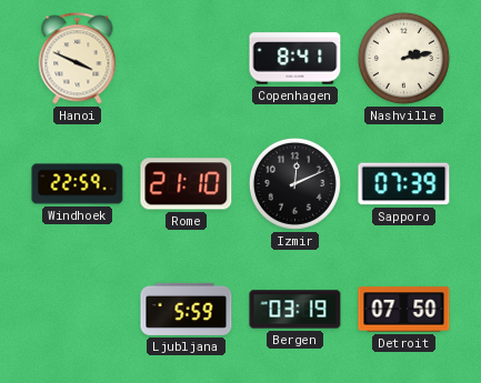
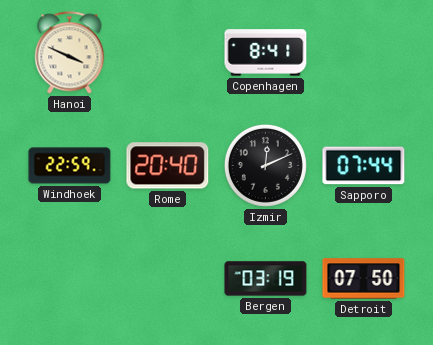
Nashville: 2:13 -> none (403, 58)
Rome: 21:10 -> 20:40 (168, 166)
Sapporo: 07:39 -> 07:44 (364, 166)
Ljubljana: 5:59 -> none (187, 309)
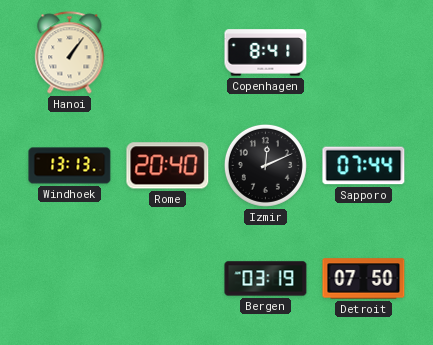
Hanoi: 3:49 -> 1:06 (70, 53)
Windhoek: 22:59 -> 13:13 (70, 166)
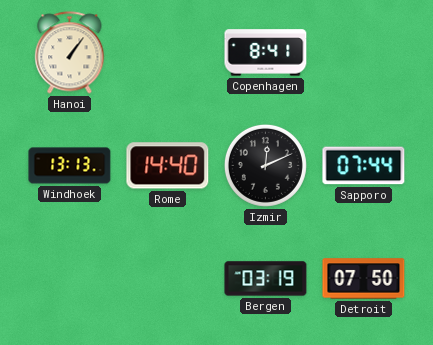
Rome: 20:40 -> 14:40 (168, 166)
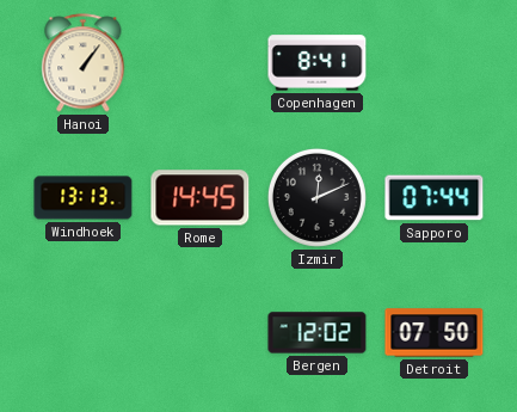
Rome: 14:40 -> 14:45 (201, 198)
Bergen: 03:19 -> 12:02 (318, 333)
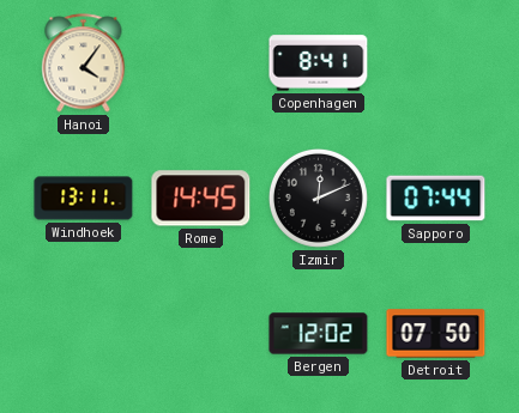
Hanoi: 1:06 -> 4:06 (84, 63)
Windhoek: 13:13 -> 13:11 (84, 199)
